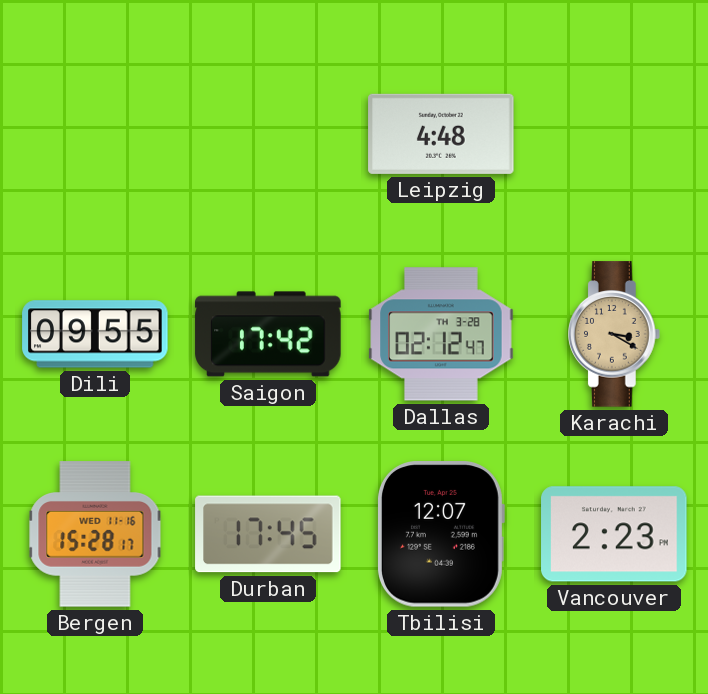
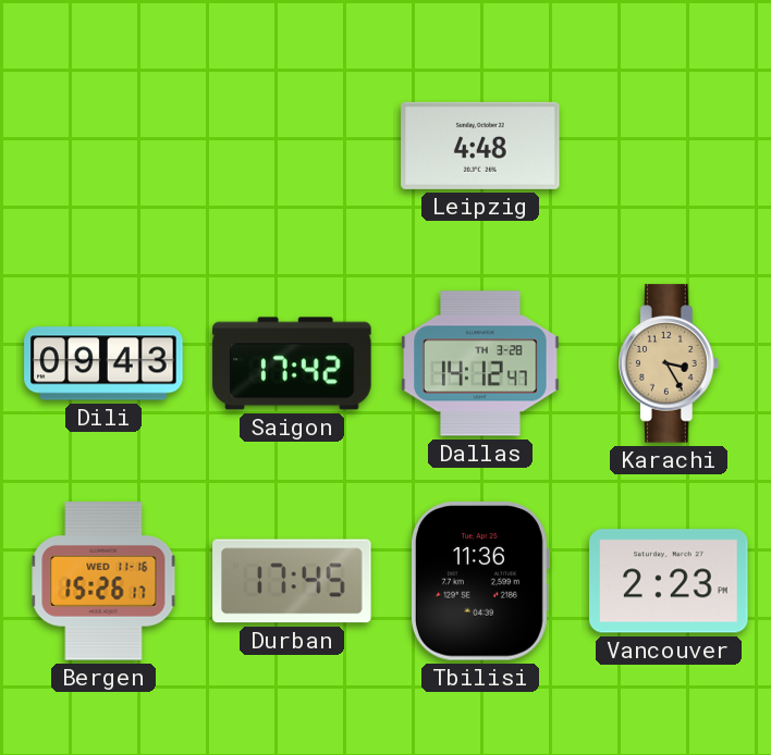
Dili: 09:55 -> 09:43 (103, 363)
Dallas: 02:12 -> 14:12 (480, 363)
Karachi: 3:20 -> 3:25 (670, 363)
Bergen: 15:28 -> 15:26 (103, 581)
Tbilisi: 12:07 -> 11:36 (479, 581)
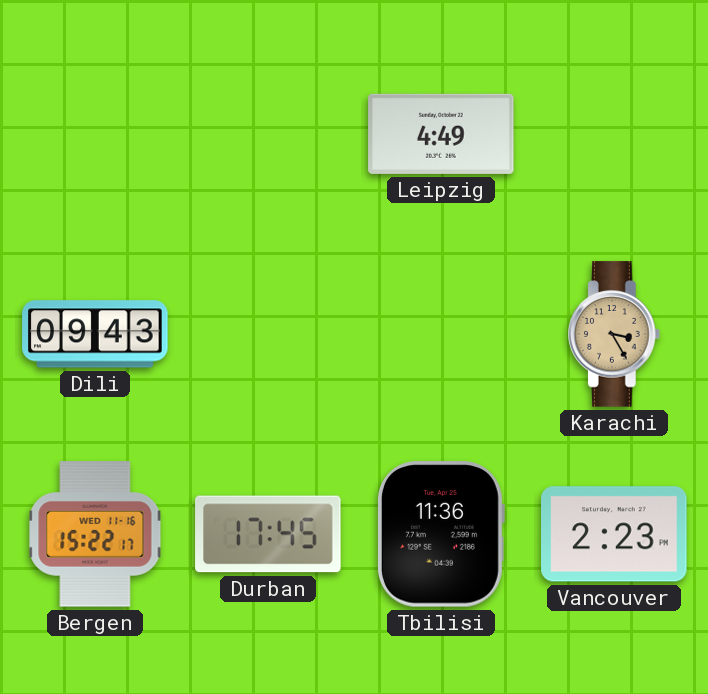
Leipzig: 4:48 -> 4:49 (441, 134)
Saigon: 17:42 -> none (292, 363)
Dallas: 14:12 -> none (480, 363)
Bergen: 15:26 -> 15:22 (95, 534)
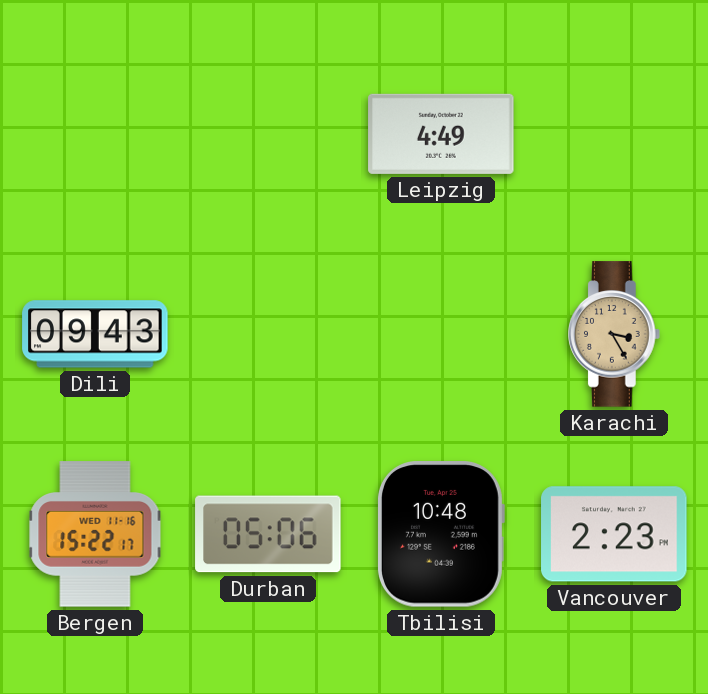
Durban: 17:45 -> 05:06 (268, 534)
Tbilisi: 11:36 -> 10:48 (440, 534)
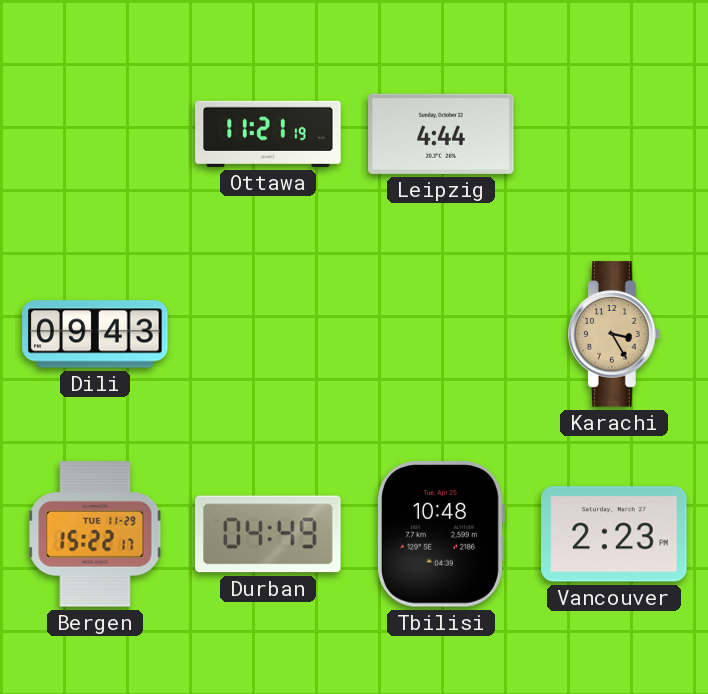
Ottawa: none -> 11:21 (268, 134)
Leipzig: 4:49 -> 4:44 (441, 134)
Bergen date: WED 11-16 -> TUE 11-29 (95, 534)
Durban: 05:06 -> 04:49 (268, 534)
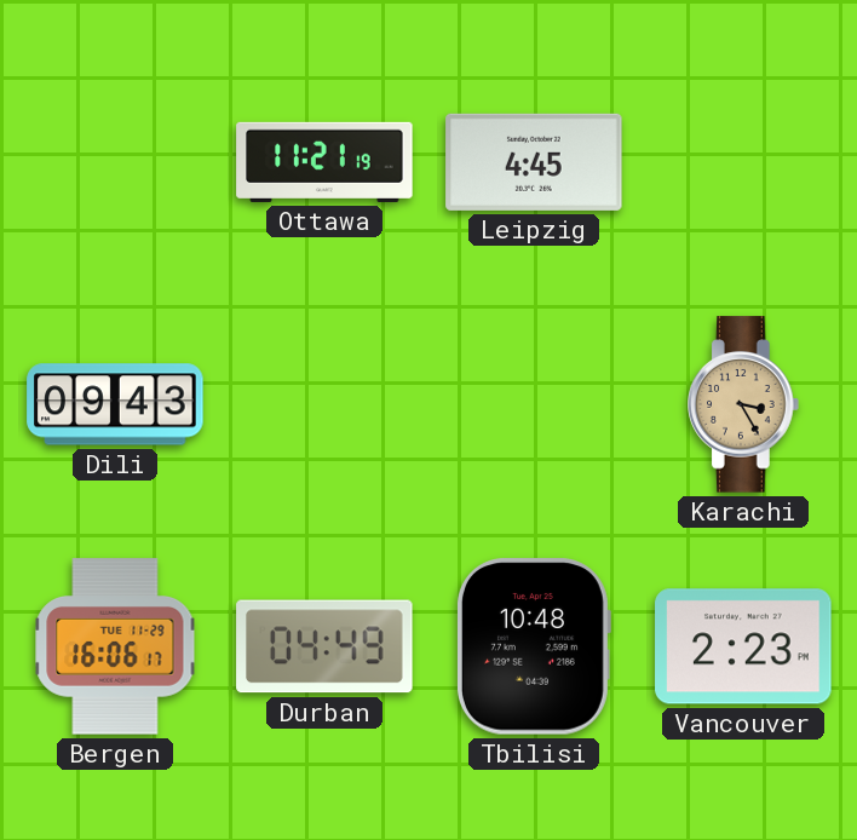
Leipzig: 4:44 -> 4:45 (534, 162)
Bergen: 15:22 -> 16:06 (115, 646)
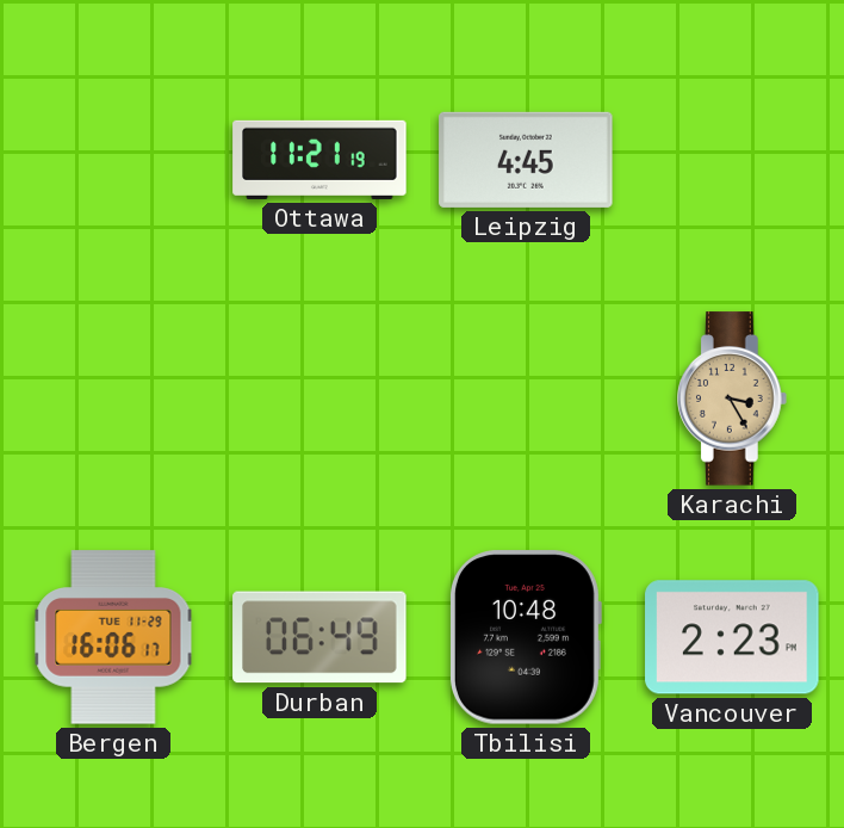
Dili: 09:43 -> none (115, 404)
Durban: 04:49 -> 06:49 (319, 637)
